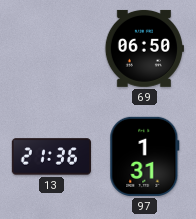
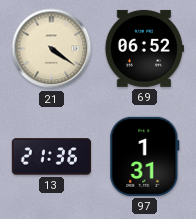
21: none -> 4:21 (52, 49)
69: 06:50 -> 06:52 (144, 48)
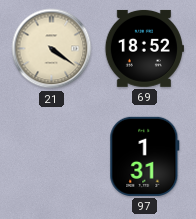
69: 06:52 -> 18:52 (144, 48)
13: 21:36 -> none (51, 157)
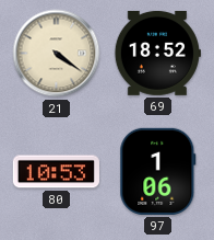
80: none -> 10:53 (56, 172)
97: 1:31 -> 1:06 (158, 171)
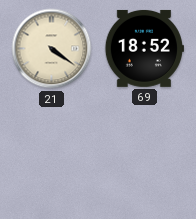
80: 10:53 -> none (56, 172)
97: 1:06 -> none (158, 171)
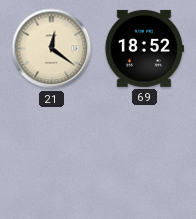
21: 4:21 -> 12:21 (52, 49)
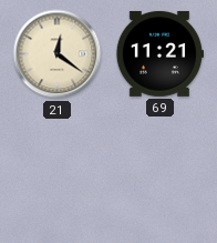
69: 18:52 -> 11:21 (159, 53)
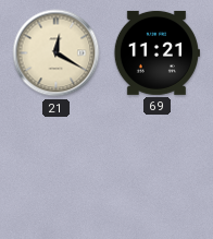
21: 12:21 -> 12:20 (57, 53)
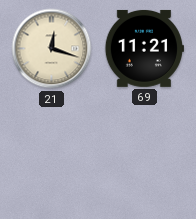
21: 12:20 -> 12:18 (52, 49)
